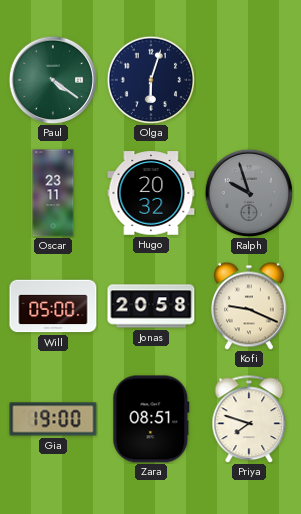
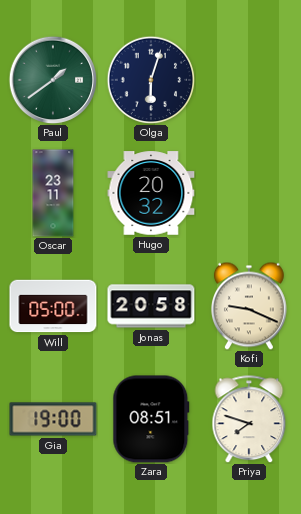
Paul: 4:21 -> 1:39 (53, 80)
Ralph: 9:57 -> none (249, 193)
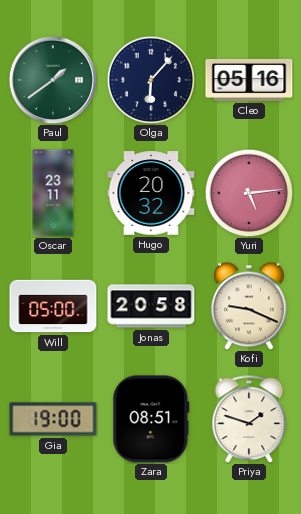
Olga: 6:03 -> 6:07 (151, 80)
Cleo: none -> 05:16 (249, 80)
Yuri: none -> 5:14 (249, 193)
Priya: 7:48 -> 1:48 (249, 419)
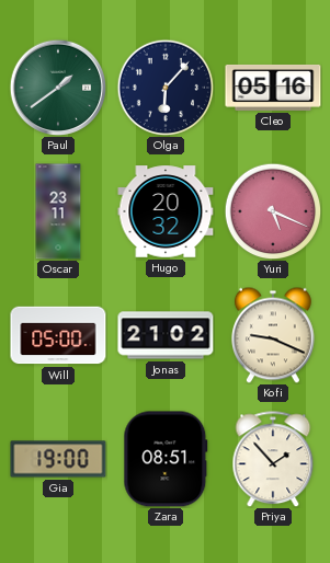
Yuri: 5:14 -> 5:19 (273, 211)
Jonas: 20:58 -> 21:02 (166, 335)
Priya: 1:48 -> 1:53 (273, 459)
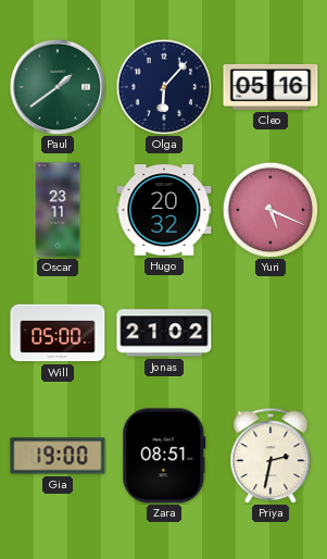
Kofi: 9:19 -> none (273, 335)
Priya: 1:53 -> 2:32 (271, 456)
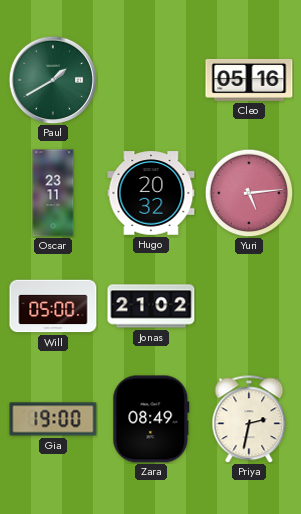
Paul: 1:39 -> 1:40 (53, 80)
Olga: 6:07 -> none (164, 87)
Yuri: 5:19 -> 5:14 (249, 193)
Zara: 08:51 -> 08:49 (151, 419)
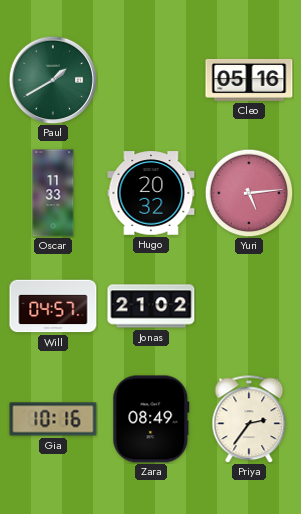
Oscar: 23:11 -> 11:33 (53, 193)
Will: 05:00 -> 04:57 (53, 306)
Gia: 19:00 -> 10:16 (53, 419)
Priya: 2:32 -> 2:36 (249, 419)
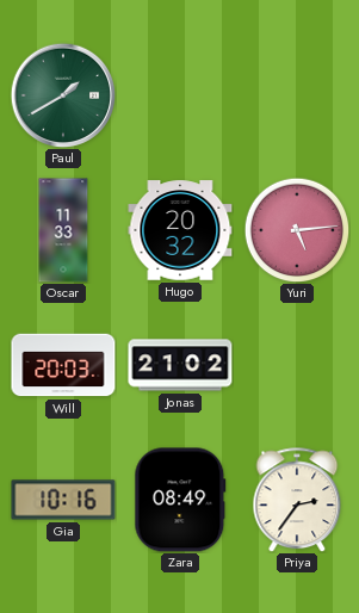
Cleo: 05:16 -> none (249, 80)
Will: 04:57 -> 20:03 (63, 365)
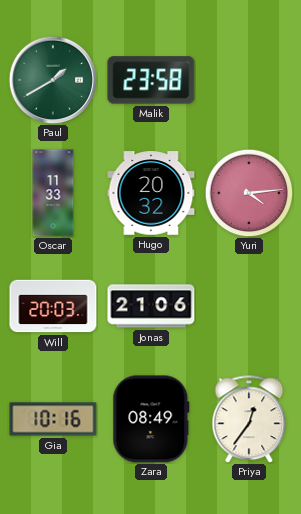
Malik: none -> 23:58 (151, 80)
Yuri: 5:14 -> 4:14 (249, 193)
Jonas: 21:02 -> 21:06 (151, 306)
Priya: 2:36 -> 12:36 (249, 419)
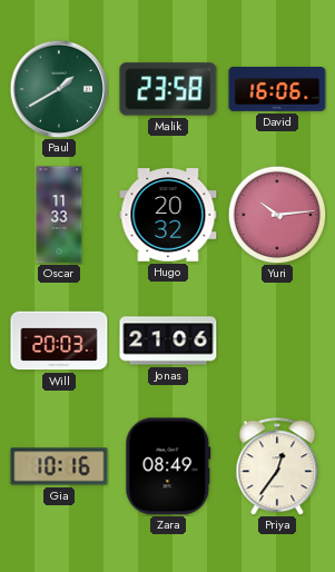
David: none -> 16:06 (277, 90)
Yuri: 4:14 -> 10:14 (277, 215)
